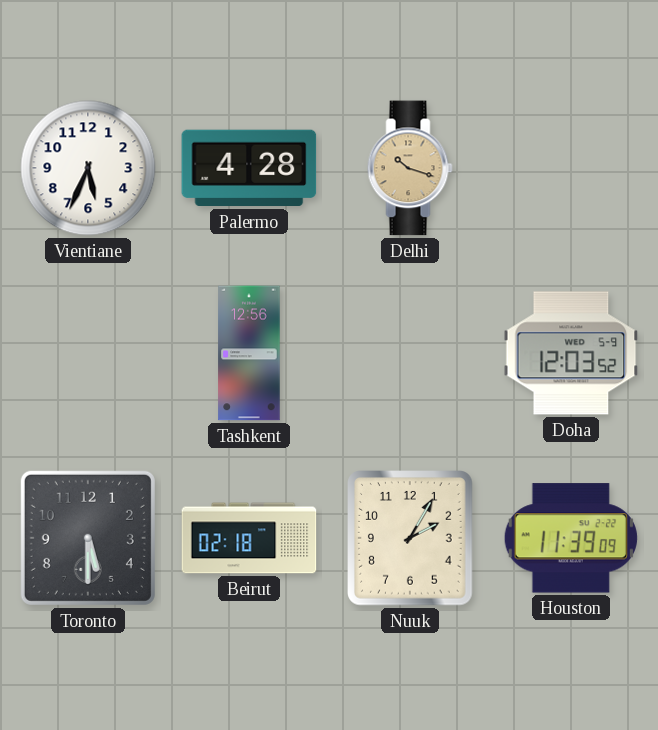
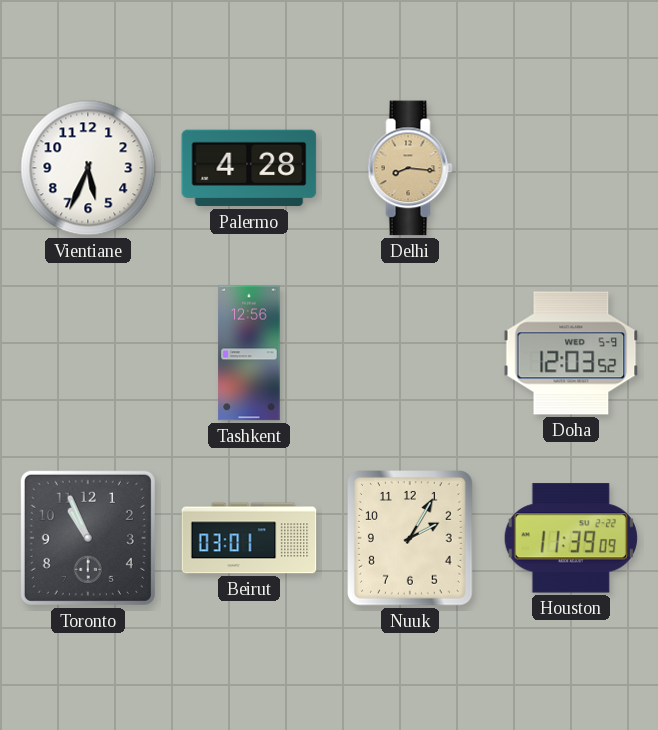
Delhi: 10:18 -> 8:16 (410, 168)
Toronto: 5:30 -> 10:56 (88, 538)
Beirut: 02:18 -> 03:01 (249, 538)
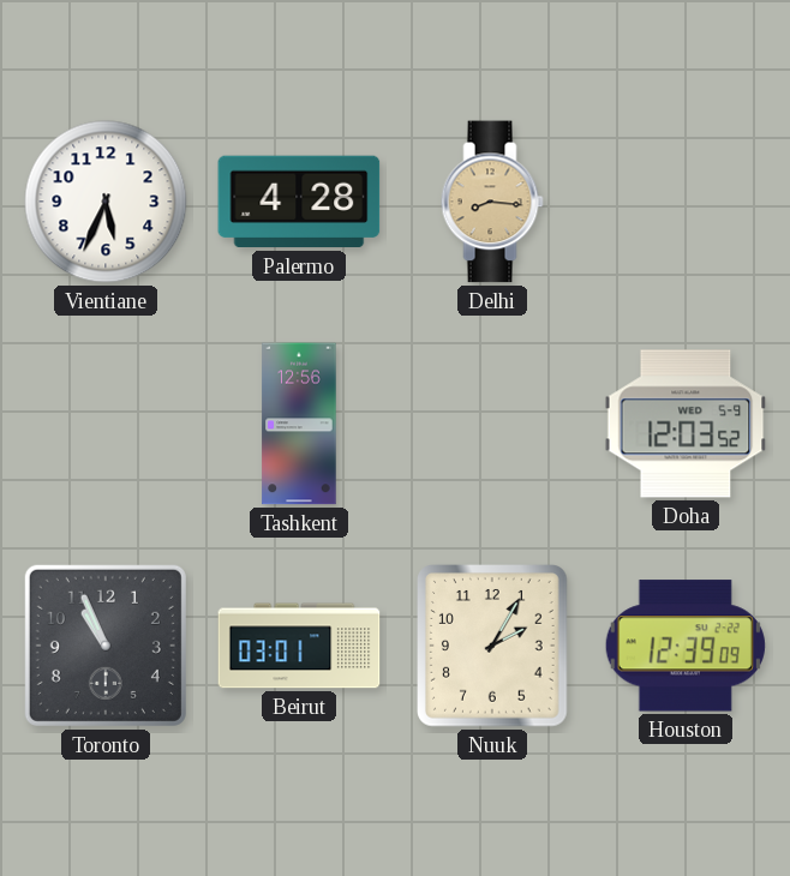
Houston: 11:39 -> 12:39 (686, 646)
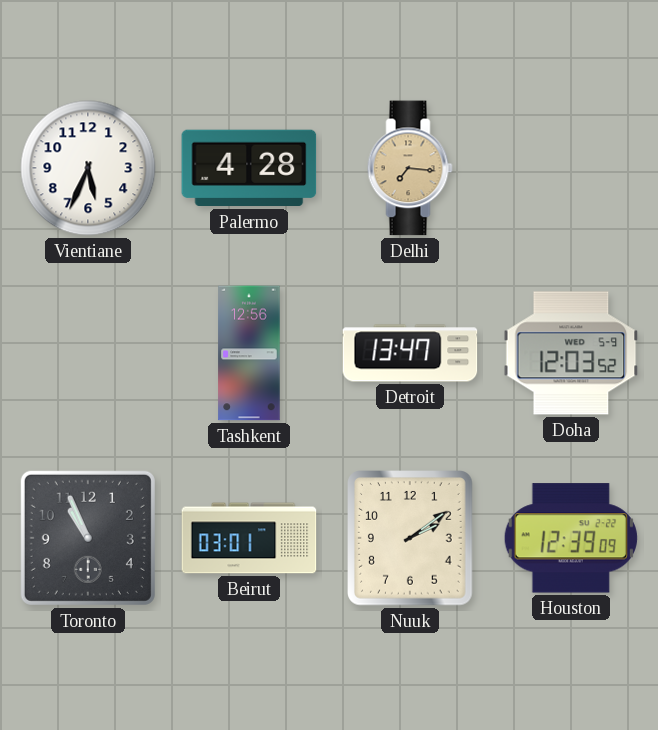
Delhi: 8:16 -> 7:16 (410, 168)
Detroit: none -> 13:47 (410, 353)
Nuuk: 2:05 -> 2:09 (411, 539)
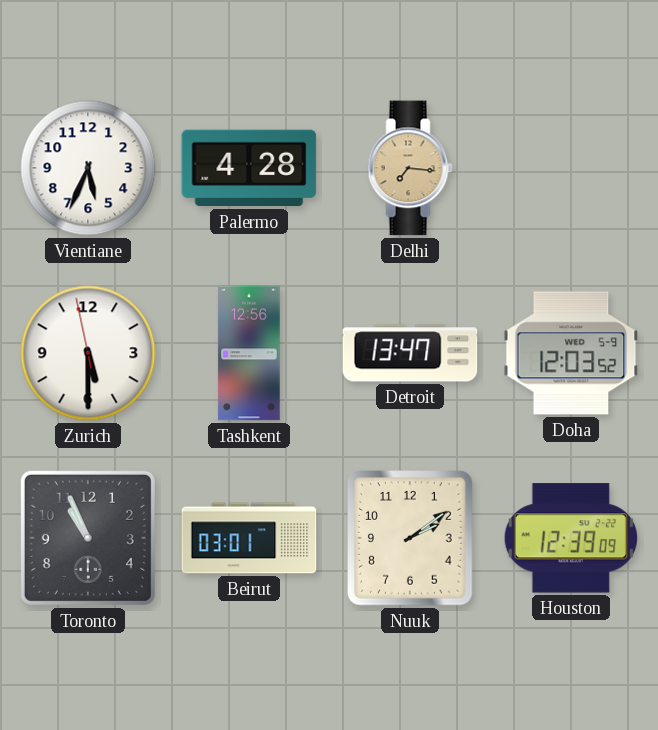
Zurich: none -> 5:29 (88, 353)
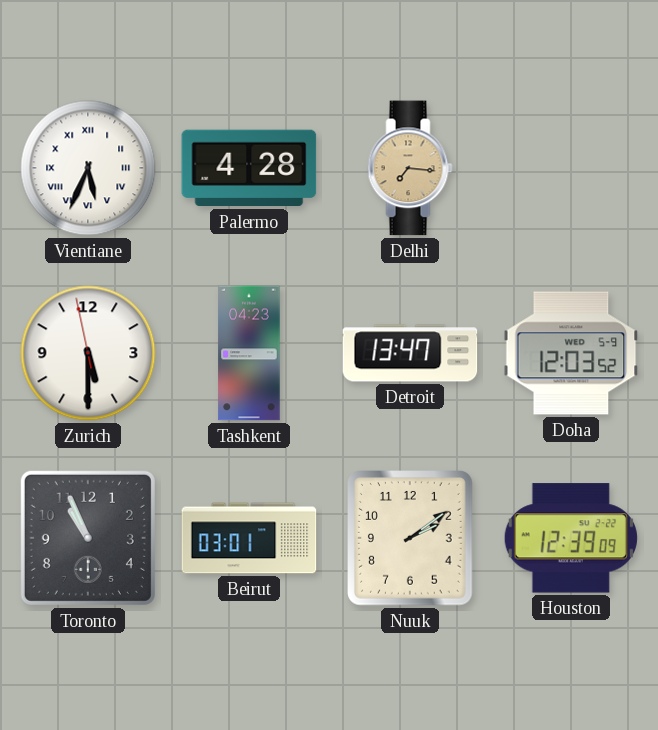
Vientiane numerals: Arabic -> Roman (88, 168)
Tashkent: 12:56 -> 04:23 (249, 353)
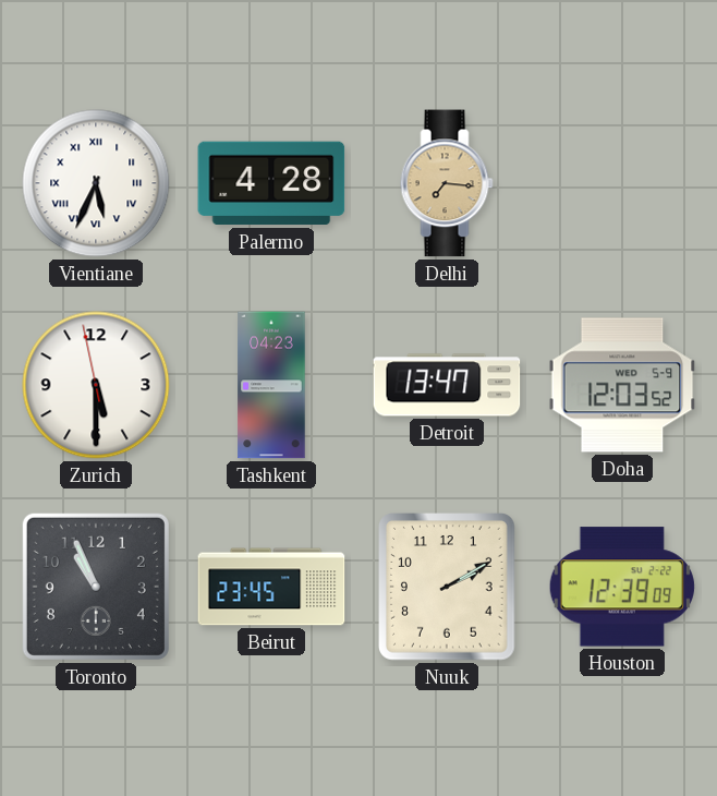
Beirut: 03:01 -> 23:45 (271, 587)
Nuuk: 2:09 -> 2:10 (448, 588)
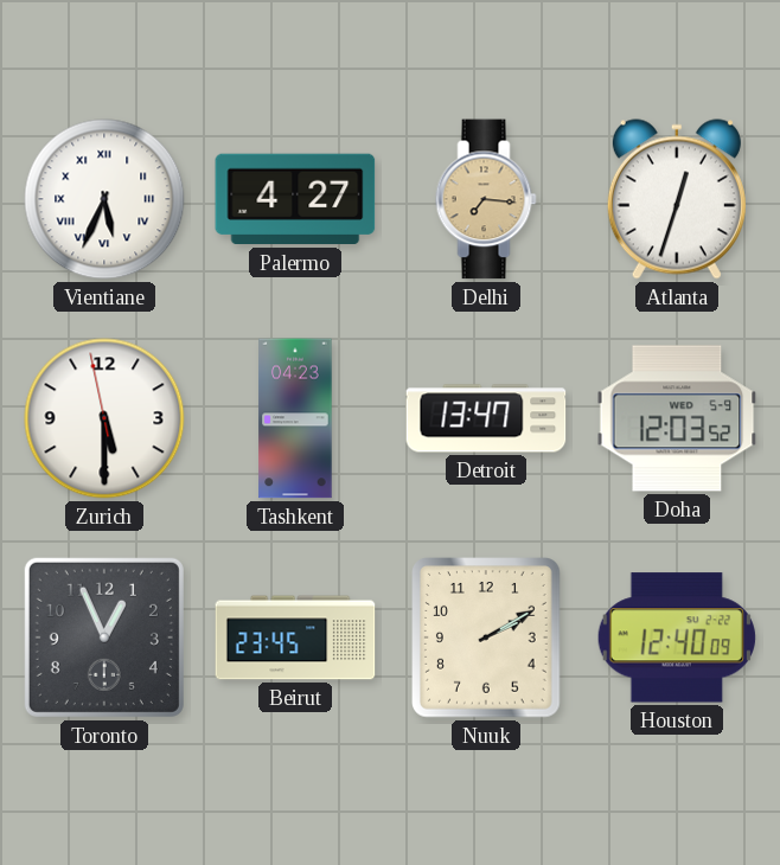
Palermo: 4:28 -> 4:27 (295, 199)
Atlanta: none -> 12:33 (677, 199)
Toronto: 10:56 -> 12:56 (104, 637)
Houston: 12:39 -> 12:40 (677, 637)
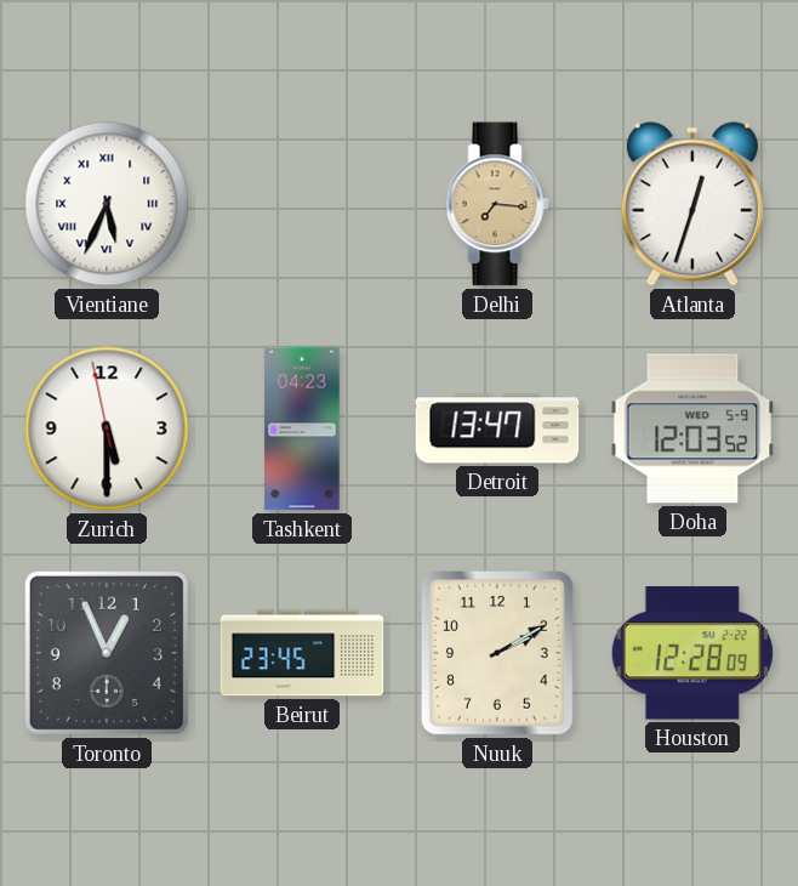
Palermo: 4:27 -> none (295, 199)
Houston: 12:40 -> 12:28 (692, 653)
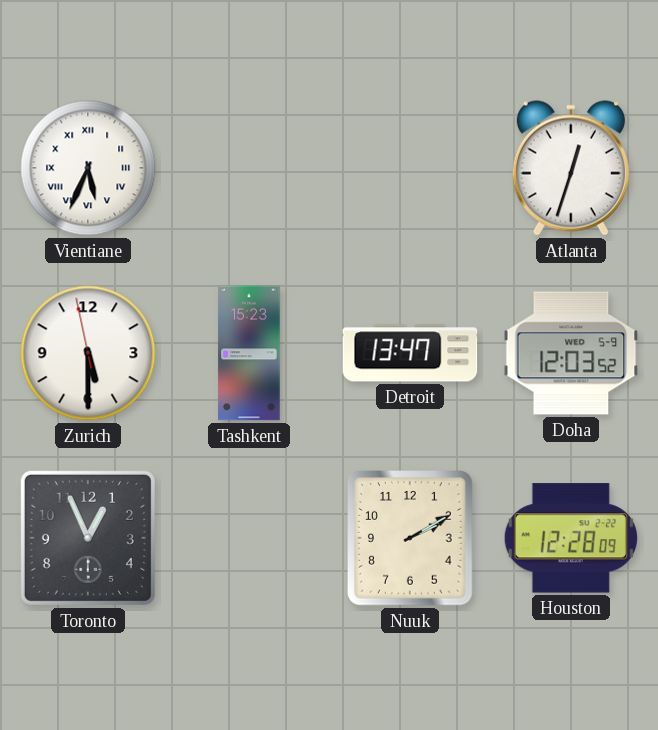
Delhi: 7:16 -> none (497, 204)
Tashkent: 04:23 -> 15:23 (249, 353)
Beirut: 23:45 -> none (302, 653)
